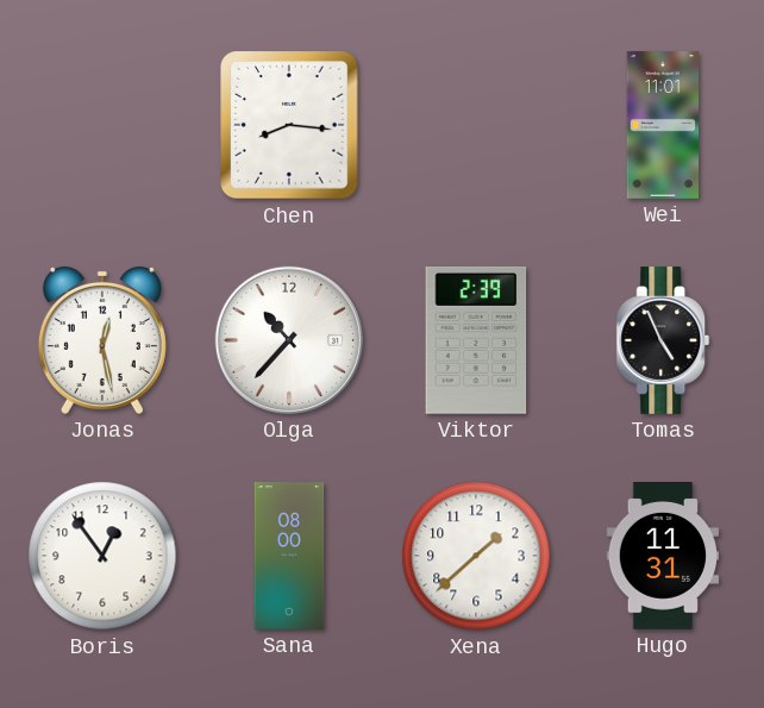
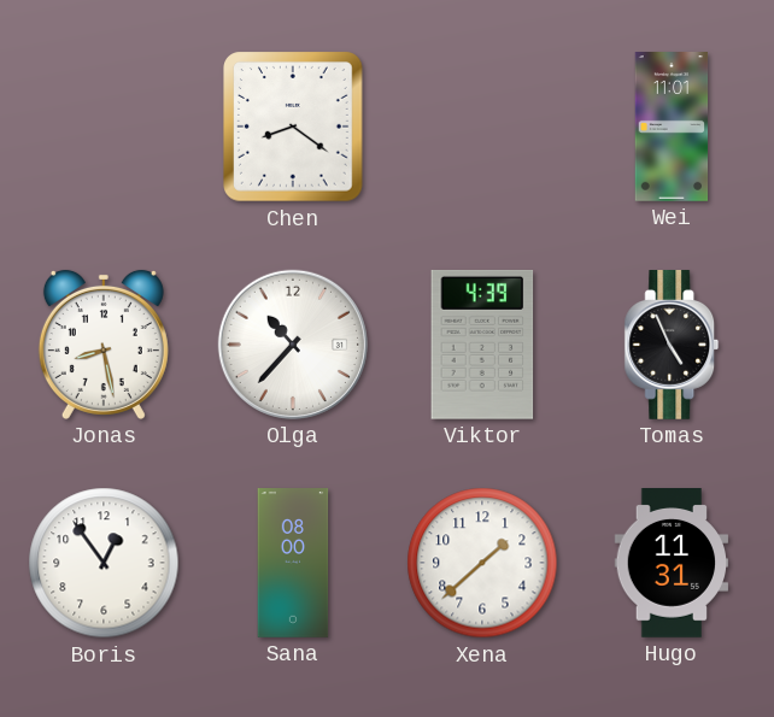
Chen: 8:16 -> 8:21 (293, 127)
Jonas: 12:28 -> 8:28 (104, 345)
Viktor: 2:39 -> 4:39 (482, 345)
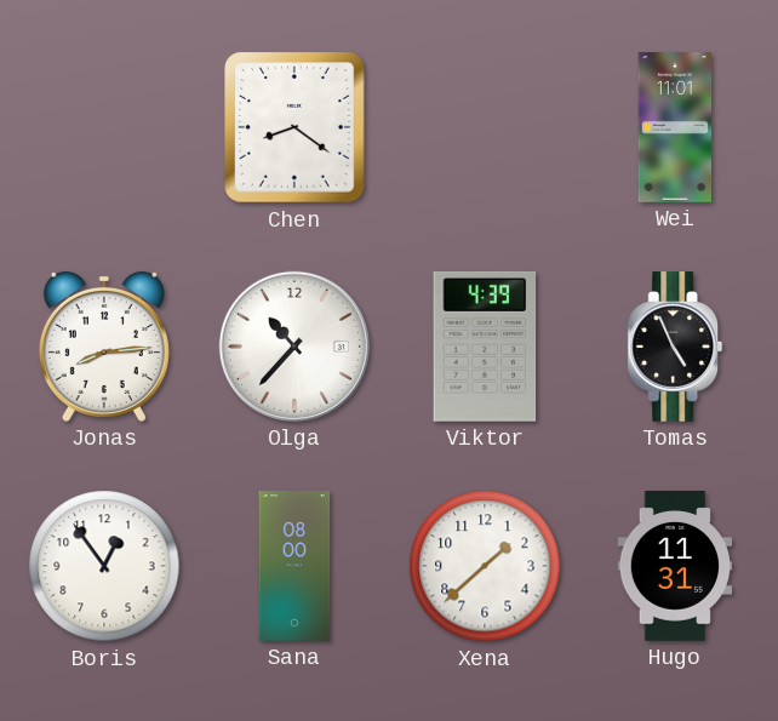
Jonas: 8:28 -> 8:14 (104, 347)
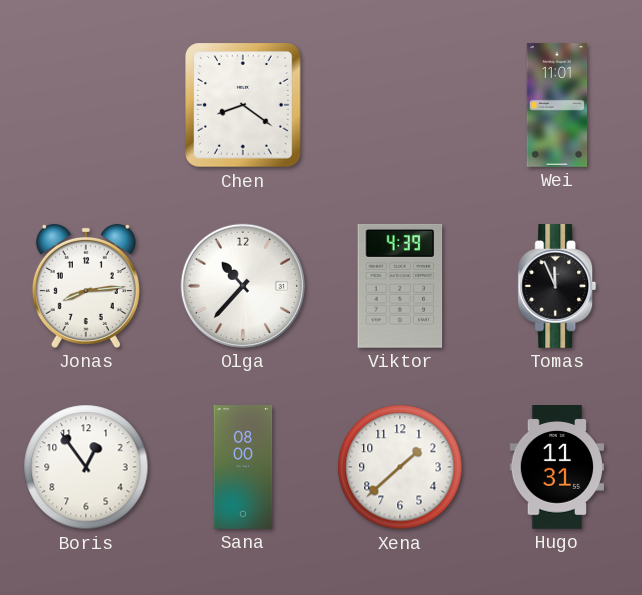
Tomas: 4:56 -> 11:56 (557, 287)
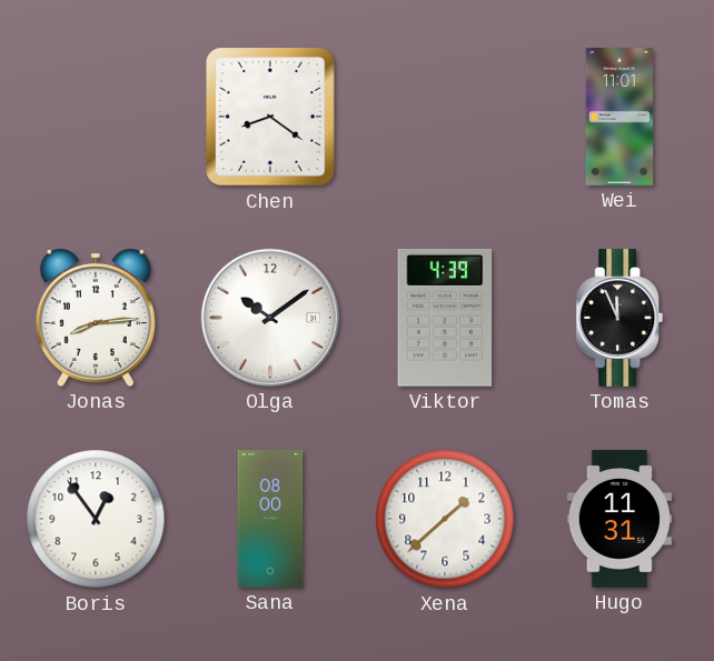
Olga: 10:37 -> 10:09 (270, 318)
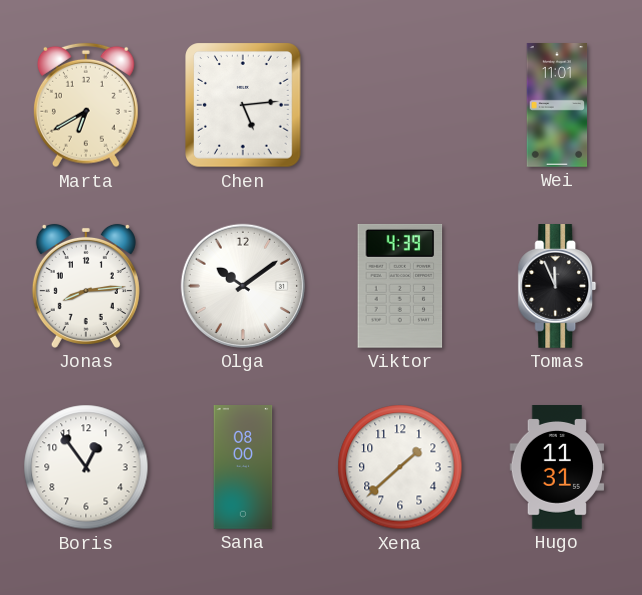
Marta: none -> 6:40 (86, 105)
Chen: 8:21 -> 5:14 (243, 105)
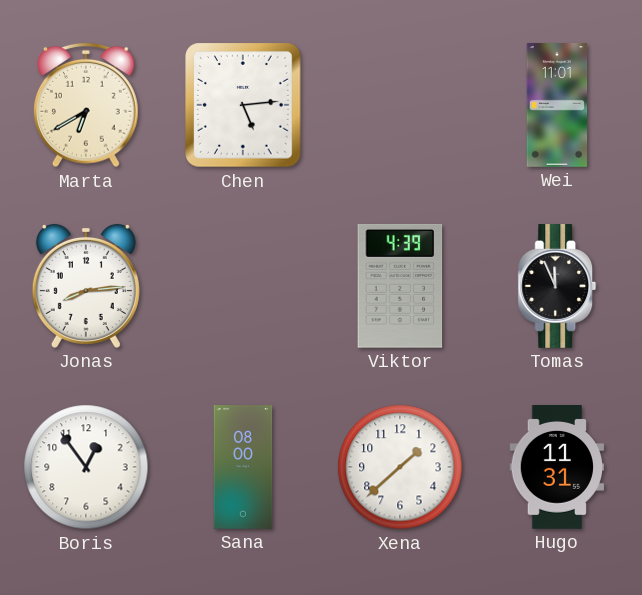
Olga: 10:09 -> none (243, 286)
